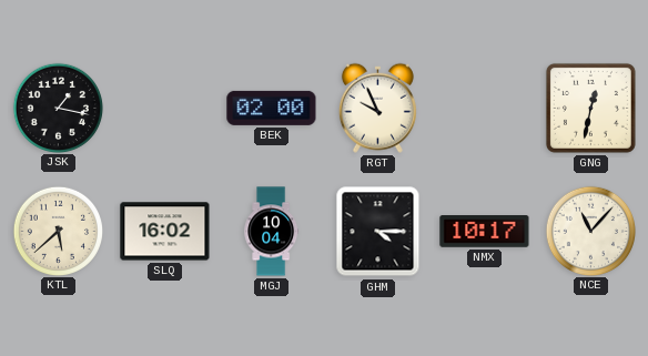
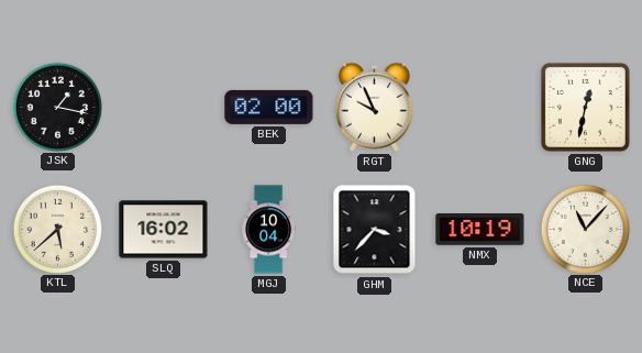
GHM: 4:15 -> 3:37 (375, 230)
NMX: 10:17 -> 10:19 (480, 230)
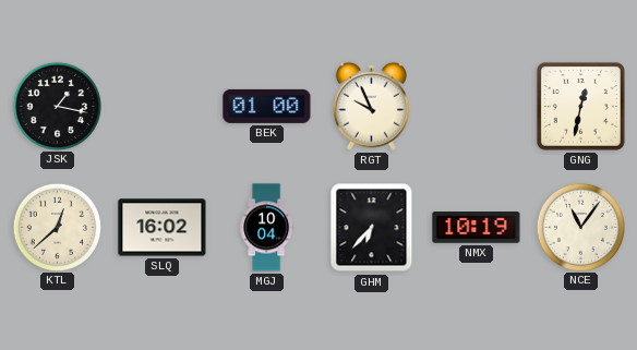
BEK: 02:00 -> 01:00 (267, 106)
KTL: 5:38 -> 12:38 (57, 227)
GHM: 3:37 -> 6:37 (372, 228)
NCE: 11:07 -> 11:06 (580, 227)
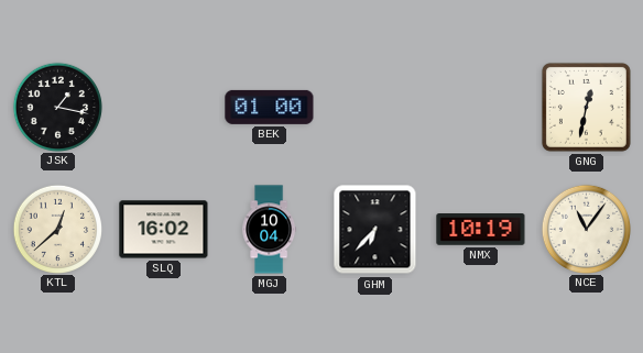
RGT: 9:56 -> none (371, 106)
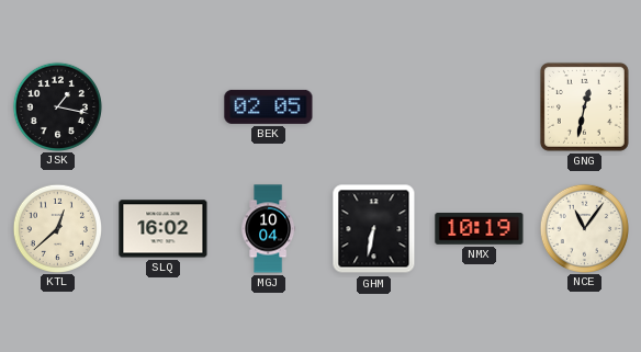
BEK: 01:00 -> 02:05 (269, 106)
GHM: 6:37 -> 6:32 (374, 229)
